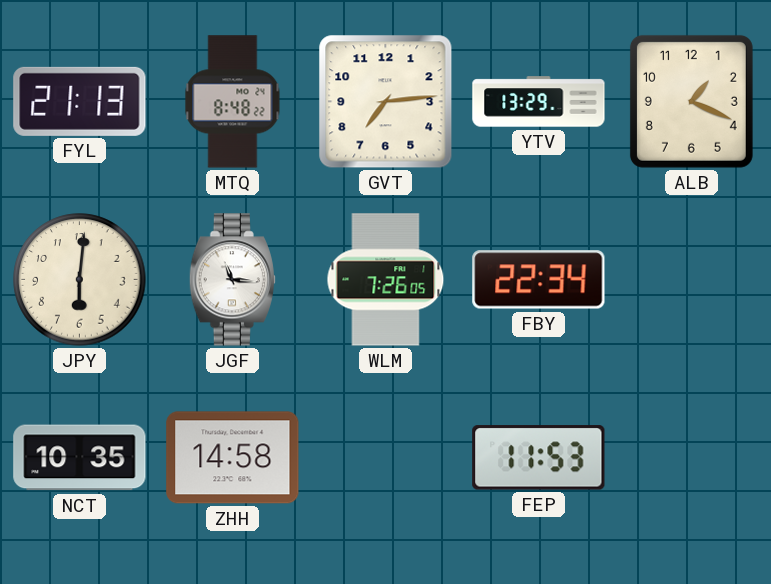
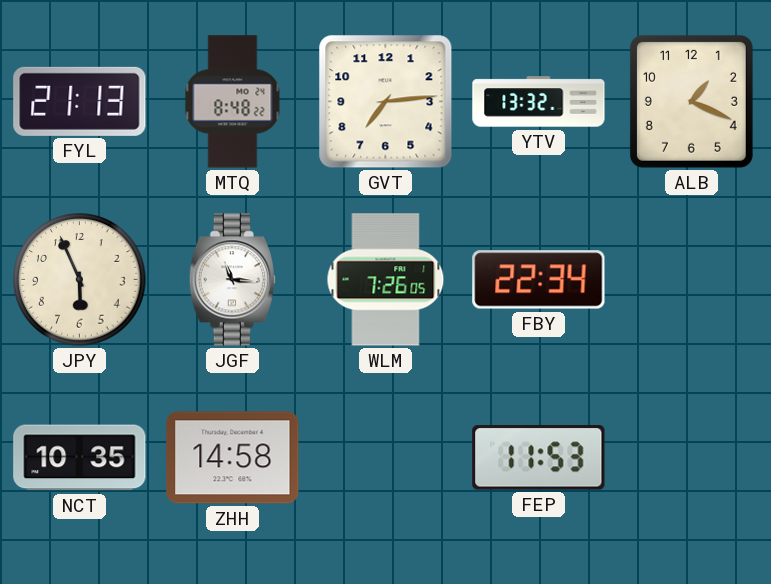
YTV: 13:29 -> 13:32 (539, 102)
JPY: 6:01 -> 5:56 (80, 280)
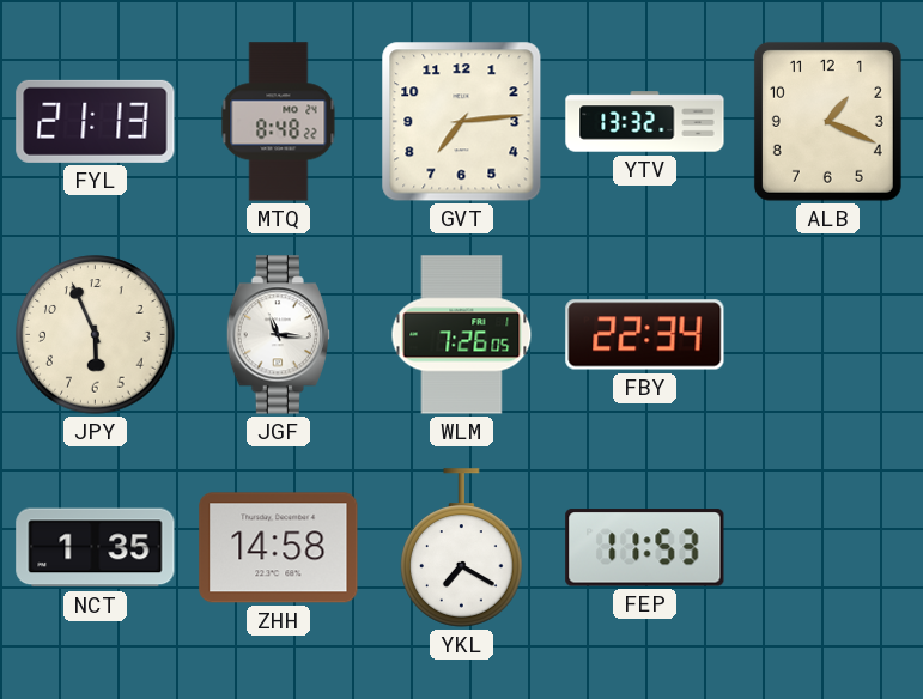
NCT: 10:35 -> 1:35 (96, 548)
YKL: none -> 7:20 (462, 548)
